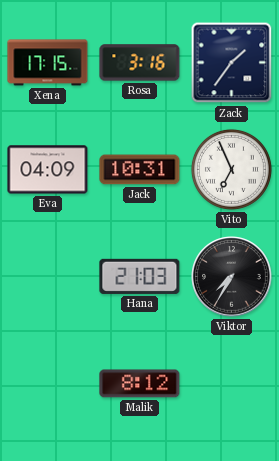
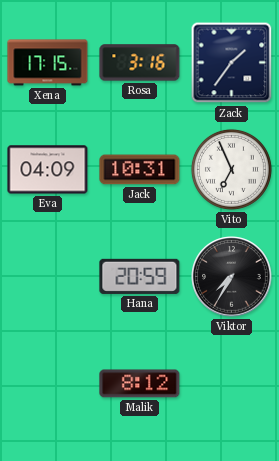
Hana: 21:03 -> 20:59 (140, 276)
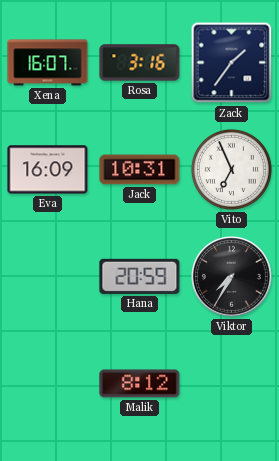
Xena: 17:15 -> 16:07 (48, 63)
Eva: 04:09 -> 16:09 (48, 170)
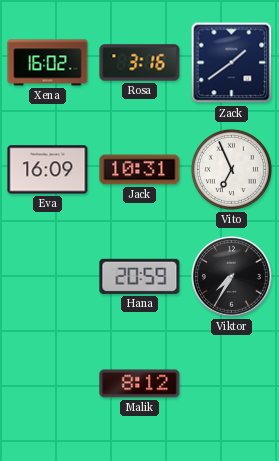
Xena: 16:07 -> 16:02 (48, 63)
Zack: 1:36 -> 1:39 (232, 63)
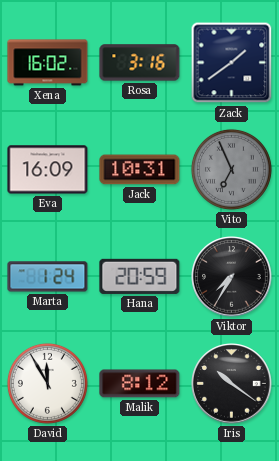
Vito dial: white -> grey (231, 169)
Marta: none -> 1:24 (48, 277)
David: none -> 11:55 (47, 383)
Iris: none -> 10:21 (232, 384)
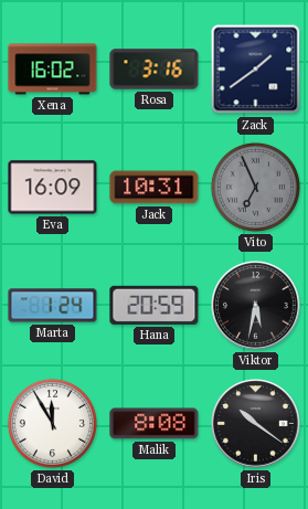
Viktor: 7:35 -> 5:32 (256, 306)
Malik: 8:12 -> 8:08 (155, 424)
